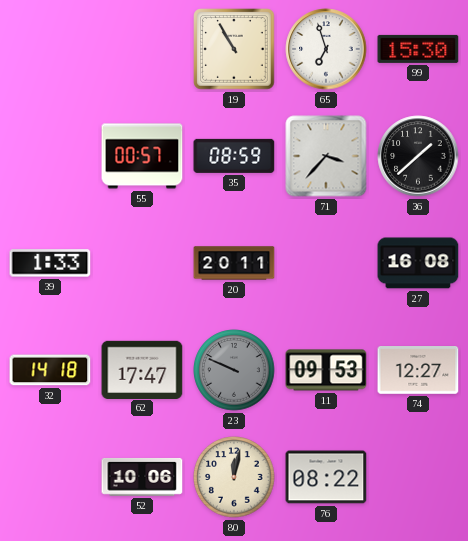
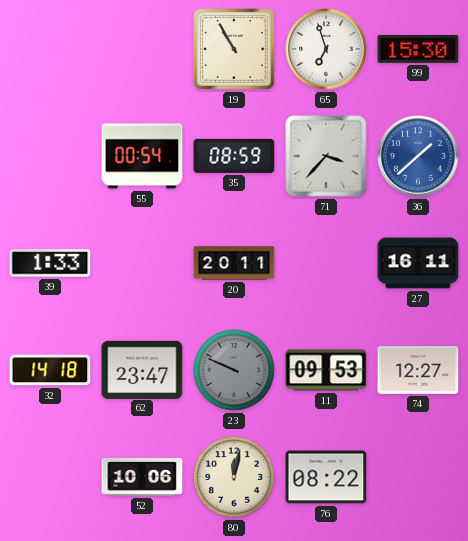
55: 00:57 -> 00:54 (142, 156)
36 dial: black -> blue (418, 156)
27: 16:08 -> 16:11 (418, 263)
62: 17:47 -> 23:47 (142, 369)
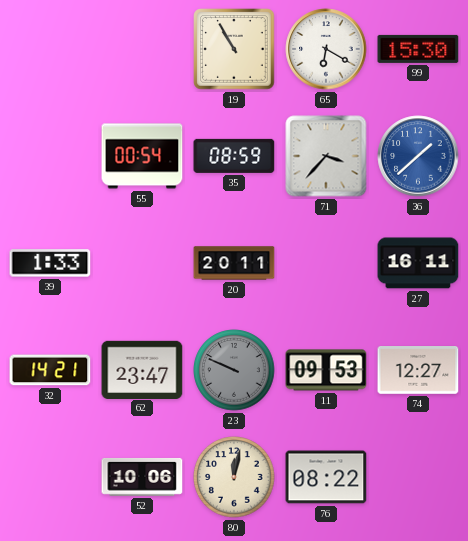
65: 6:57 -> 6:20 (326, 49)
32: 14:18 -> 14:21 (50, 370)
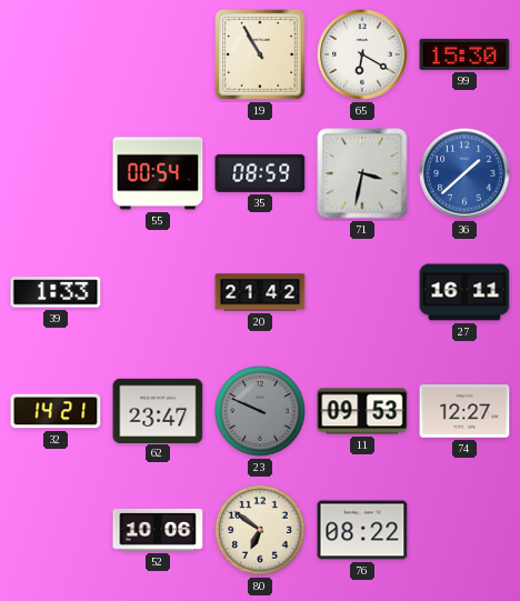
71: 3:37 -> 3:32 (362, 173)
20: 20:11 -> 21:42 (260, 292)
80: 12:02 -> 6:51 (260, 530)
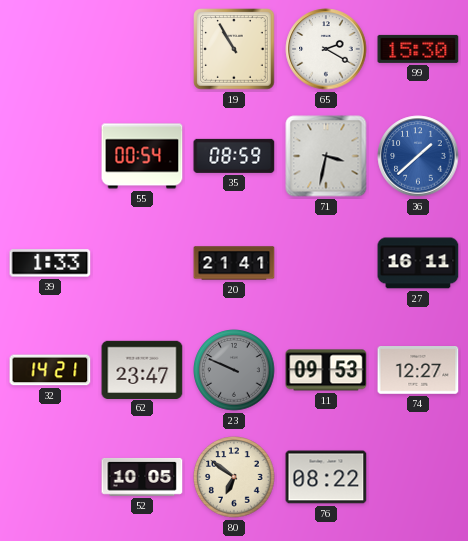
65: 6:20 -> 2:20 (326, 49)
20: 21:42 -> 21:41 (234, 263)
52: 10:06 -> 10:05 (142, 477)
